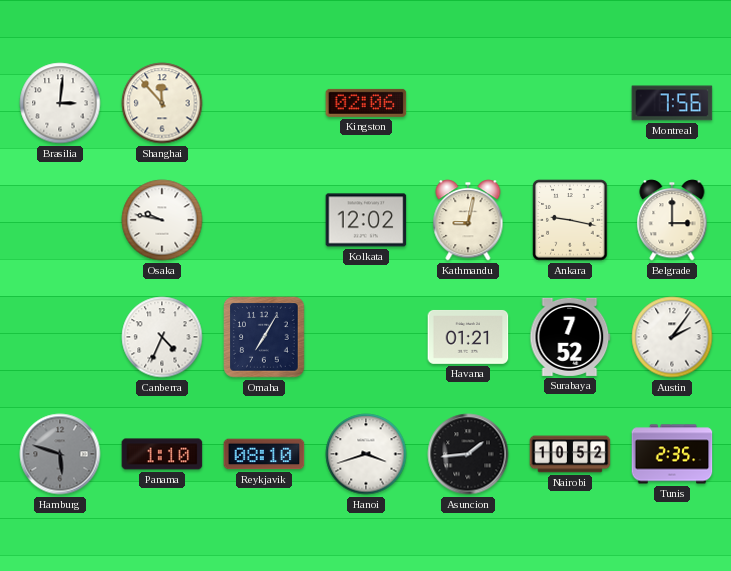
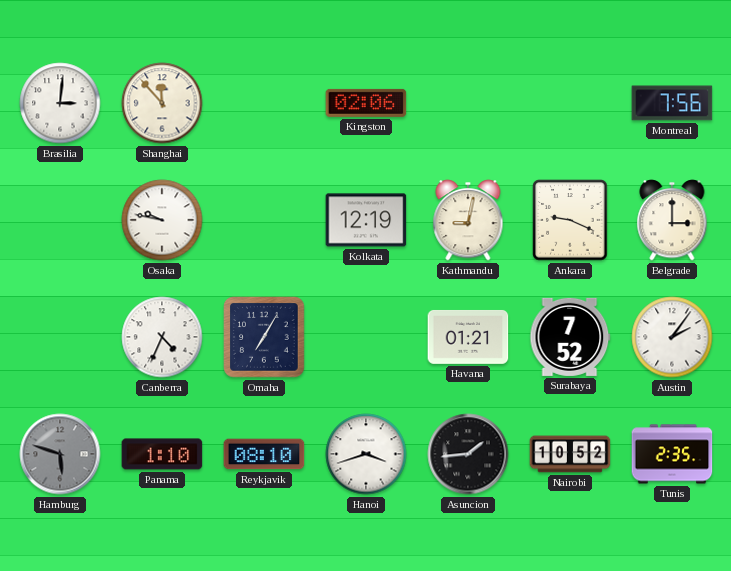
Kolkata: 12:02 -> 12:19 (366, 220)
Ankara: 9:17 -> 9:19 (570, 220)
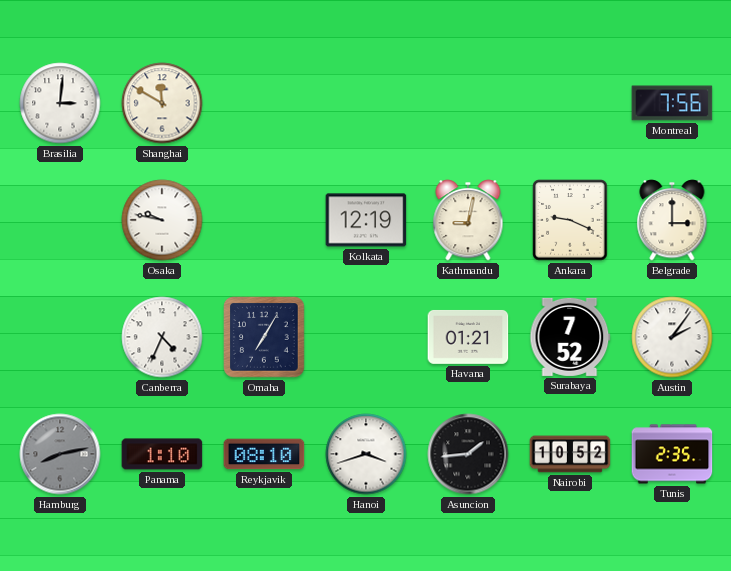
Shanghai: 11:53 -> 11:50 (162, 103)
Kingston: 02:06 -> none (366, 103)
Hamburg: 5:48 -> 8:13 (60, 454)
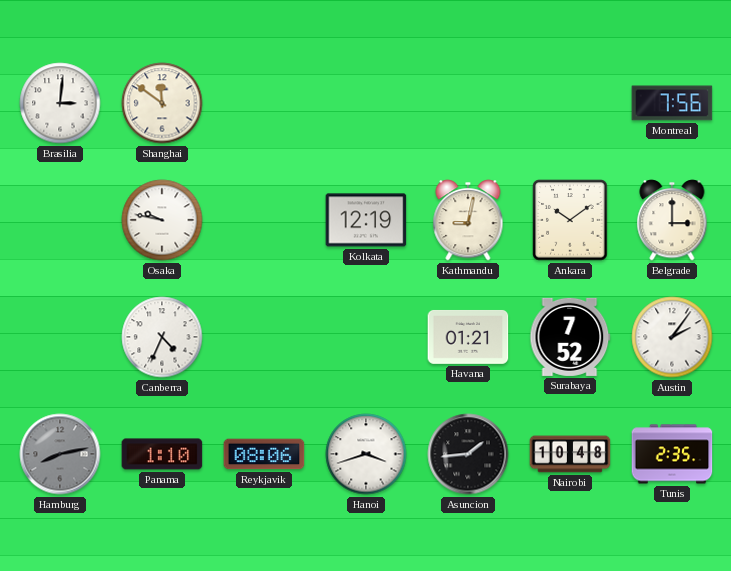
Shanghai: 11:50 -> 11:51 (162, 103)
Ankara: 9:19 -> 10:09 (570, 220)
Omaha: 7:05 -> none (264, 337)
Reykjavik: 08:10 -> 08:06 (264, 454)
Nairobi: 10:52 -> 10:48 (570, 454)
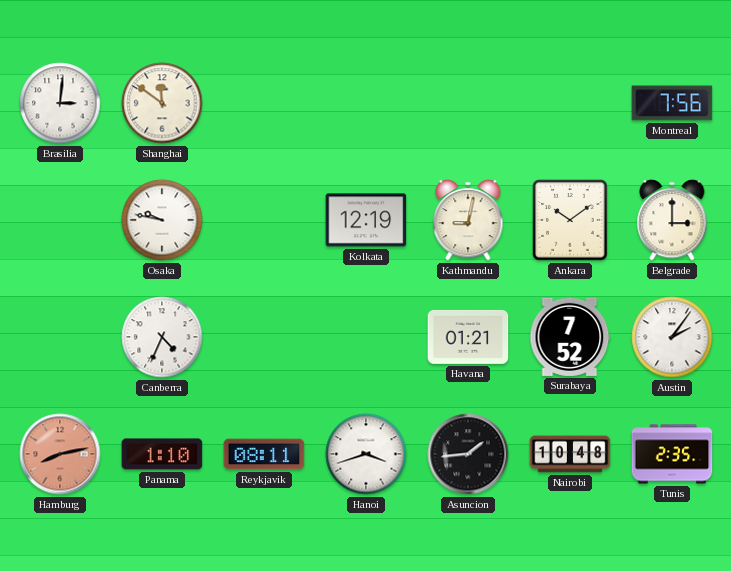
Hamburg dial: grey -> salmon (60, 454)
Reykjavik: 08:06 -> 08:11 (264, 454)
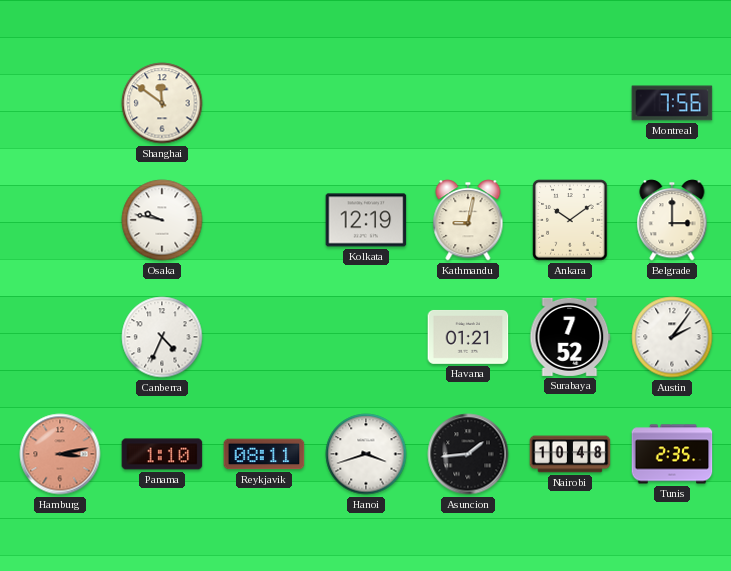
Brasilia: 3:01 -> none (60, 103)
Hamburg: 8:13 -> 3:13 (60, 454)
